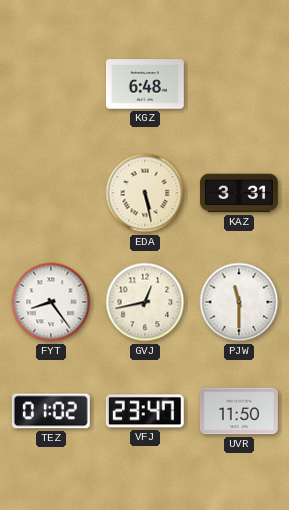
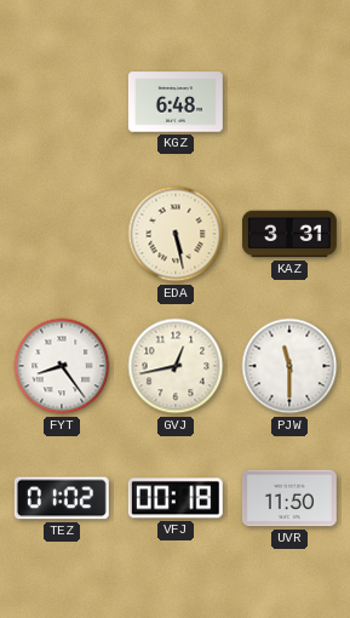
VFJ: 23:47 -> 00:18 (176, 498)
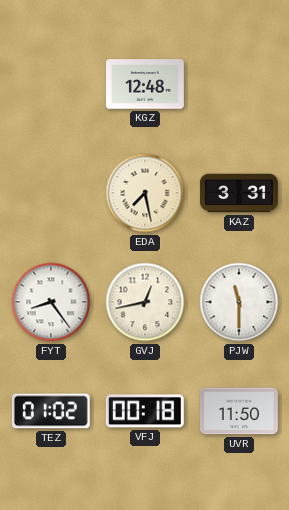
KGZ: 6:48 -> 12:48 (145, 84)
EDA: 5:28 -> 7:28 (145, 193)
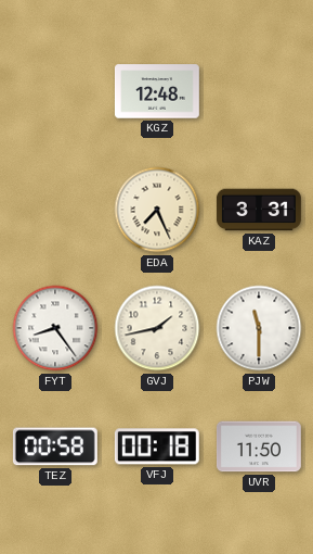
EDA: 7:28 -> 7:26 (157, 210)
GVJ: 12:43 -> 1:43 (157, 328)
TEZ: 01:02 -> 00:58 (55, 446)
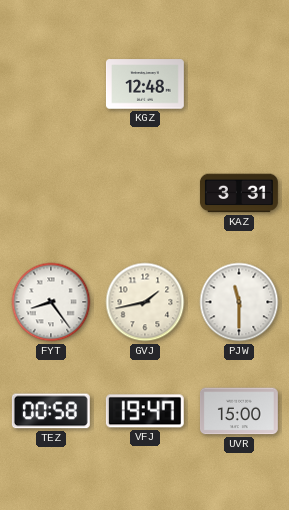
EDA: 7:26 -> none (157, 210)
VFJ: 00:18 -> 19:47 (145, 411)
UVR: 11:50 -> 15:00 (239, 411)
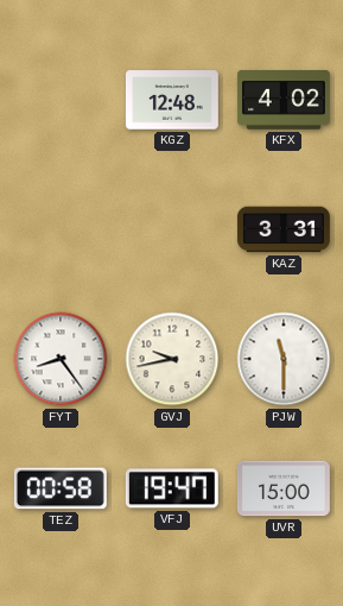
KFX: none -> 4:02 (284, 101)
GVJ: 1:43 -> 9:43 (172, 359)
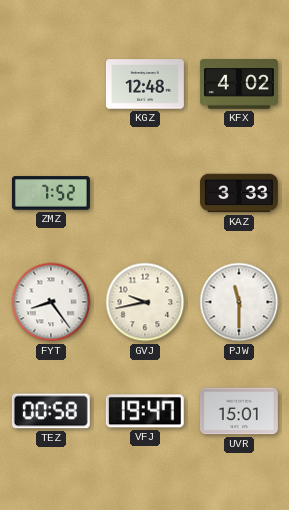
ZMZ: none -> 7:52 (51, 193)
KAZ: 3:31 -> 3:33 (239, 193)
UVR: 15:00 -> 15:01 (239, 411)
